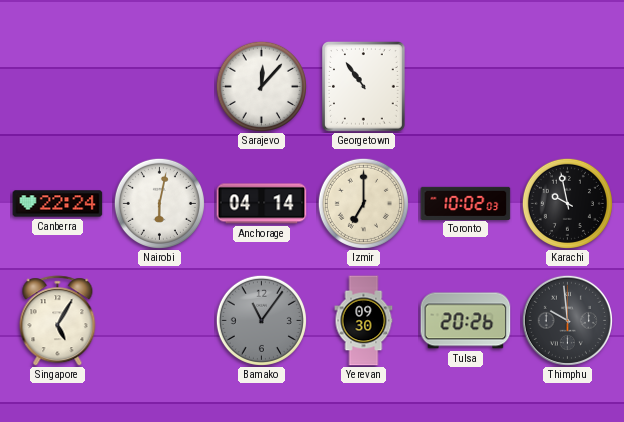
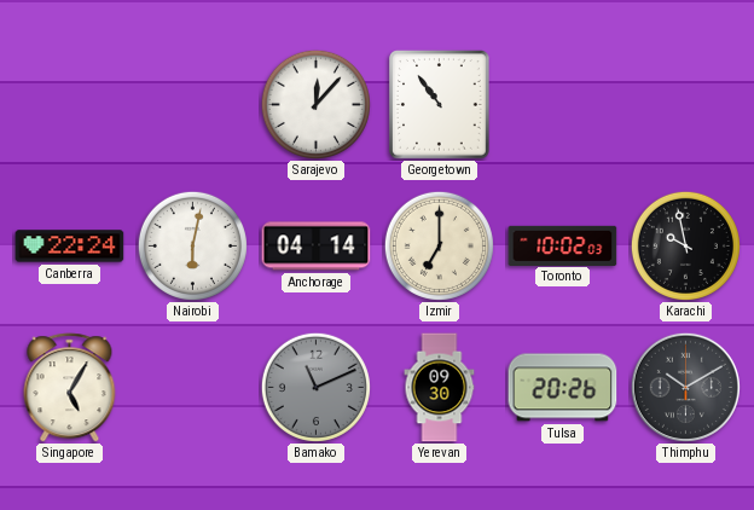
Bamako: 11:06 -> 11:11 (315, 387)
Thimphu: 9:59 -> 10:10 (685, 387)
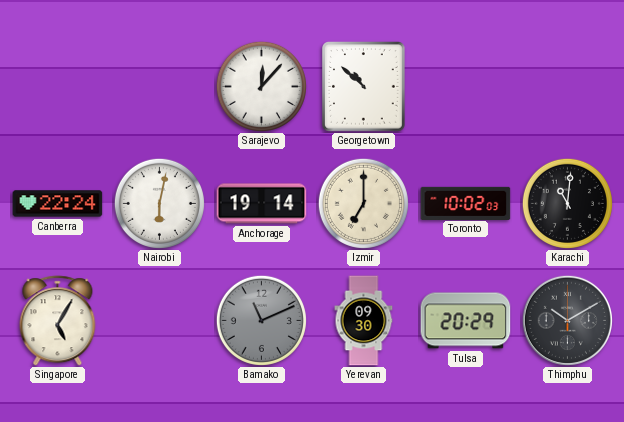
Georgetown: 10:54 -> 10:52 (364, 87)
Anchorage: 04:14 -> 19:14 (262, 204)
Karachi: 9:58 -> 11:01 (567, 203)
Tulsa: 20:26 -> 20:29 (466, 321)
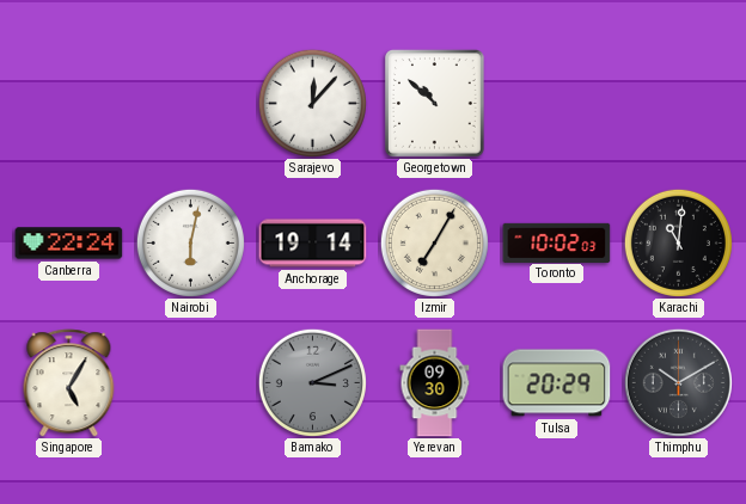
Izmir: 7:00 -> 7:05 (434, 242)
Bamako: 11:11 -> 3:11 (312, 382)
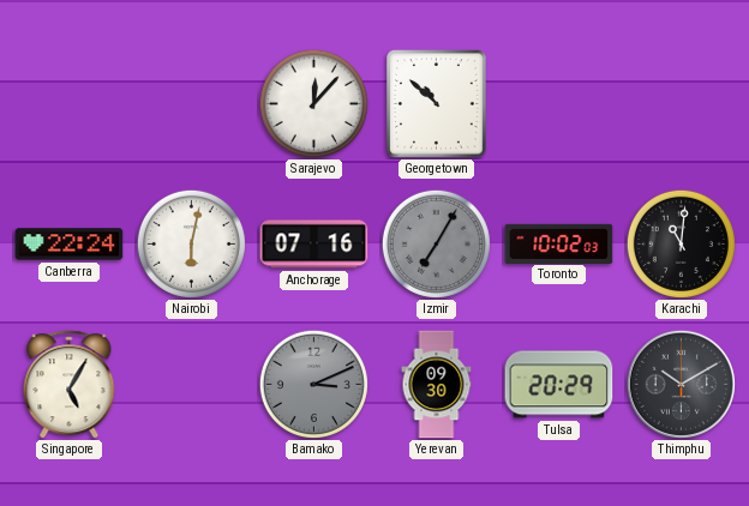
Anchorage: 19:14 -> 07:16 (314, 245)
Izmir dial: cream -> grey (436, 243)
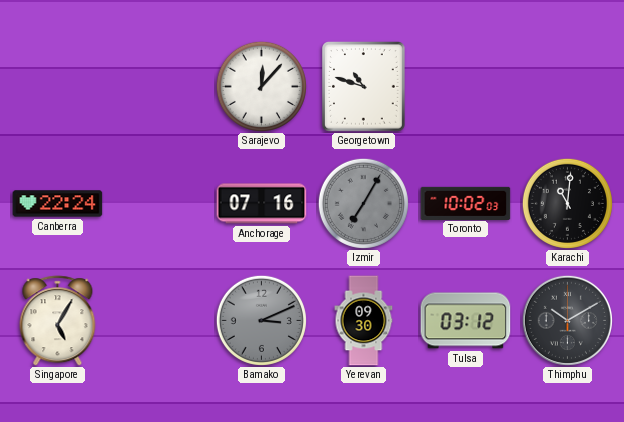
Georgetown: 10:52 -> 10:48 (364, 87)
Nairobi: 6:02 -> none (191, 243)
Tulsa: 20:29 -> 03:12 (466, 321)
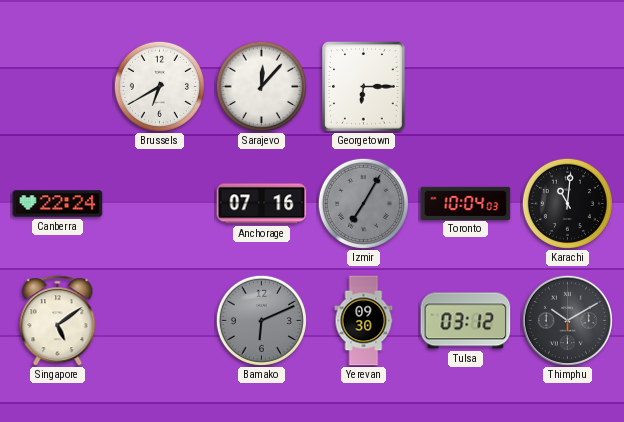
Brussels: none -> 6:40 (159, 86)
Georgetown: 10:48 -> 6:15 (364, 87)
Toronto: 10:02 -> 10:04 (466, 203)
Singapore: 5:05 -> 5:09 (58, 321)
Bamako: 3:11 -> 6:11 (261, 320)
